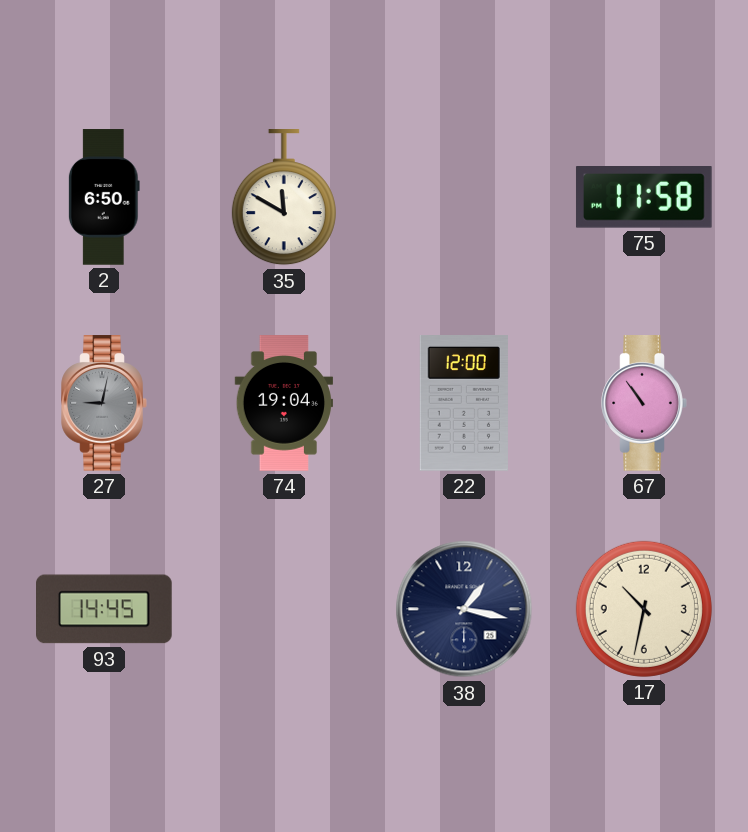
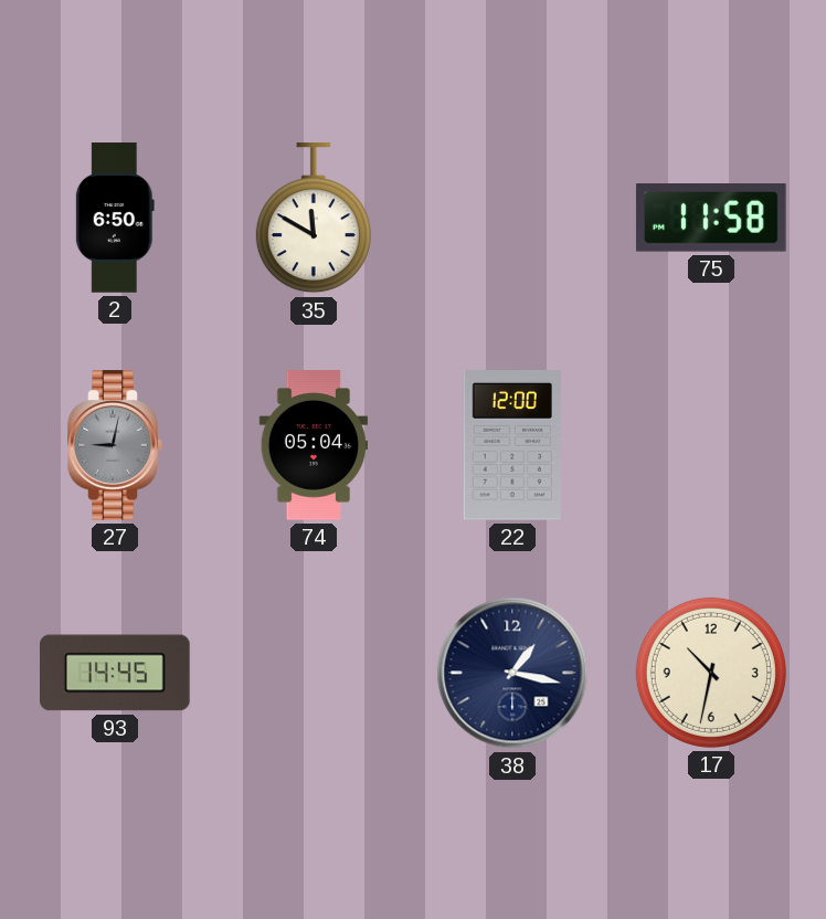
74: 19:04 -> 05:04 (313, 445)
67: 10:54 -> none (644, 403)
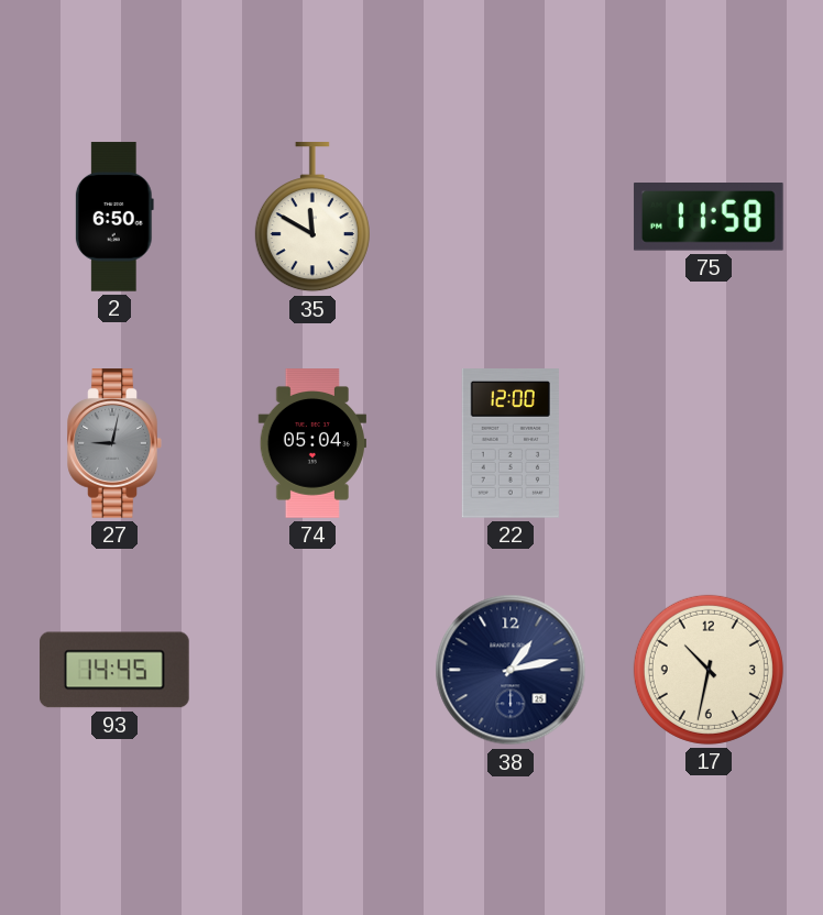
38: 1:17 -> 1:13 (511, 670)
